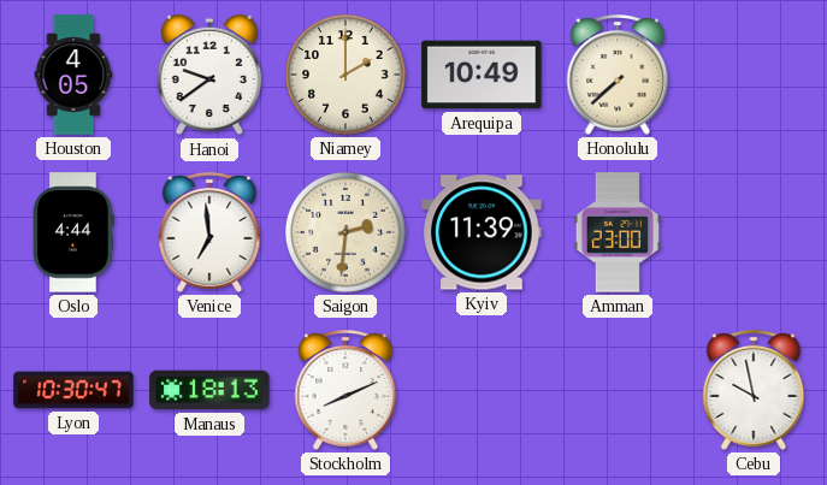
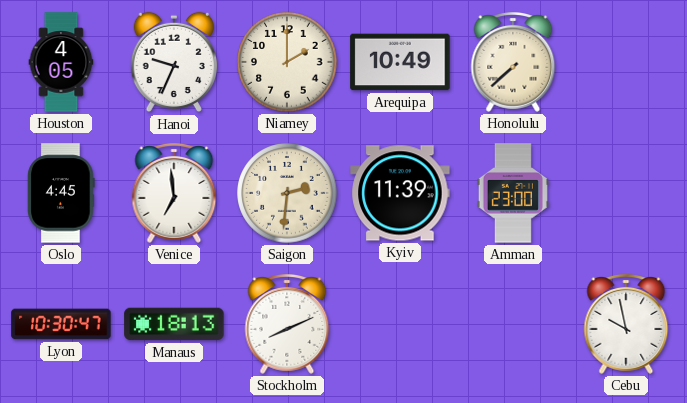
Hanoi: 9:39 -> 9:34 (174, 62)
Oslo: 4:44 -> 4:45 (61, 193)
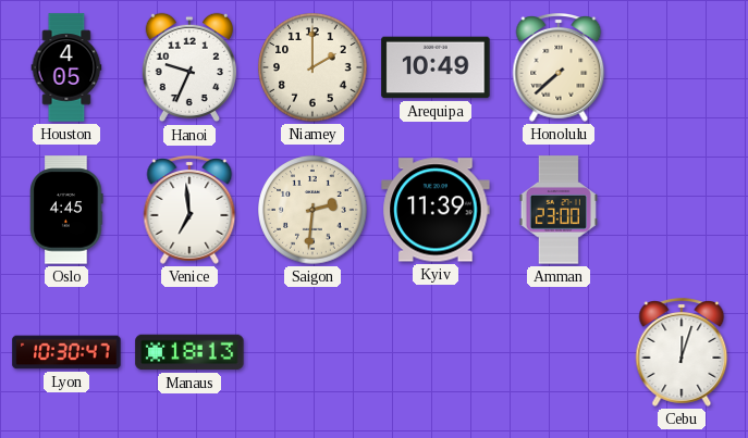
Stockholm: 8:11 -> none (287, 325)
Cebu: 9:58 -> 12:03 (682, 353)
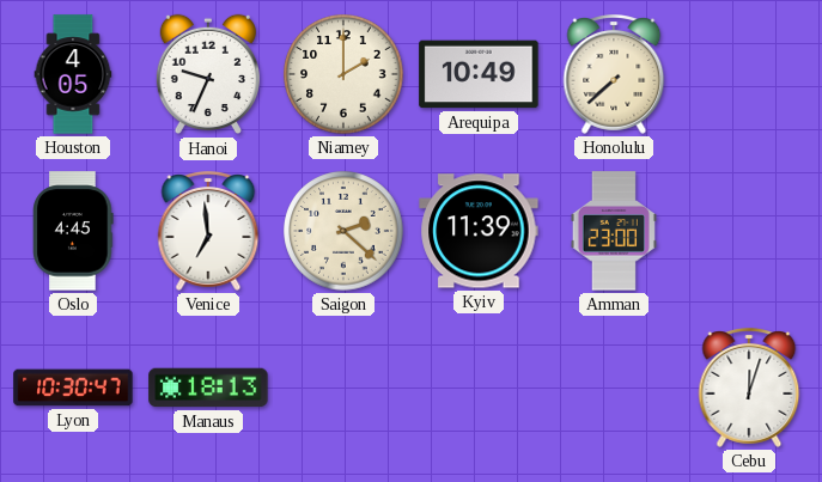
Saigon: 2:31 -> 2:22 (343, 231)
